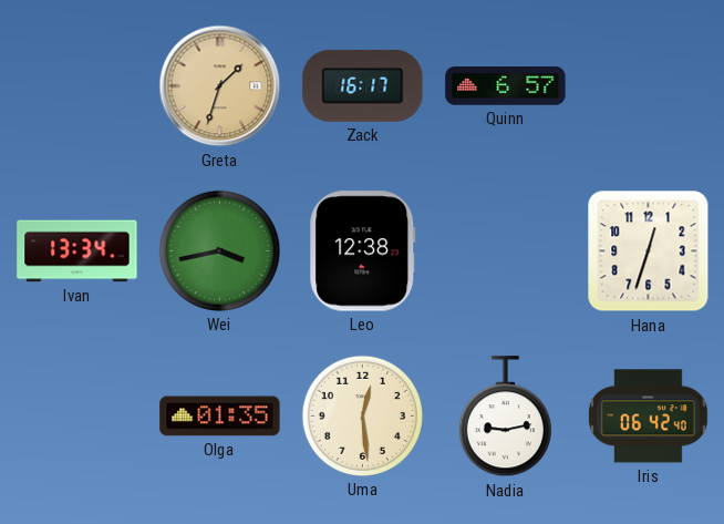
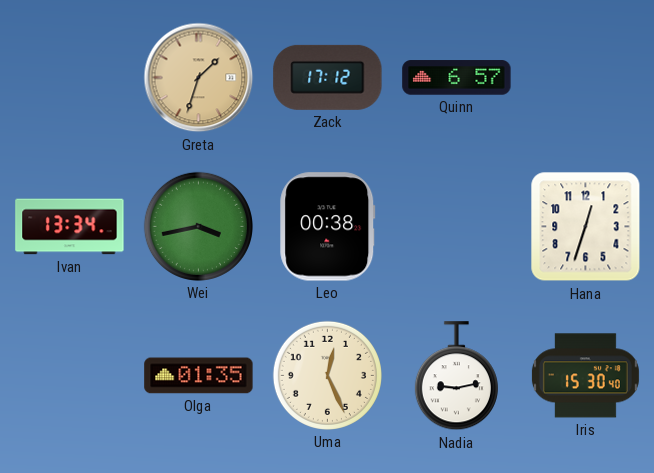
Zack: 16:17 -> 17:12 (328, 77)
Leo: 12:38 -> 00:38 (328, 227)
Uma: 12:29 -> 12:26 (327, 375)
Iris: 06:42 -> 15:30 (585, 376)
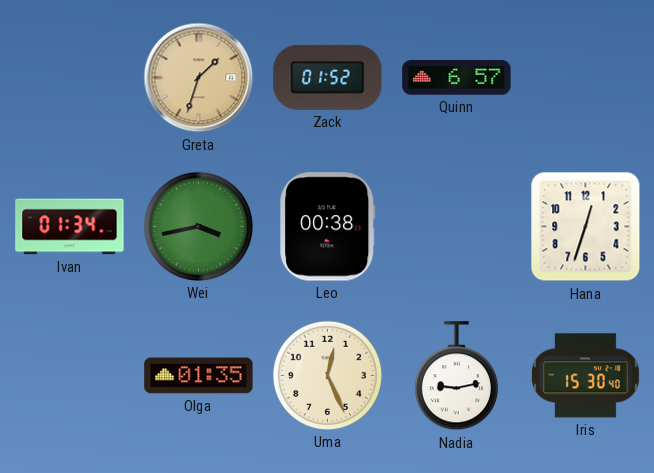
Zack: 17:12 -> 01:52 (328, 77)
Ivan: 13:34 -> 01:34 (70, 227)
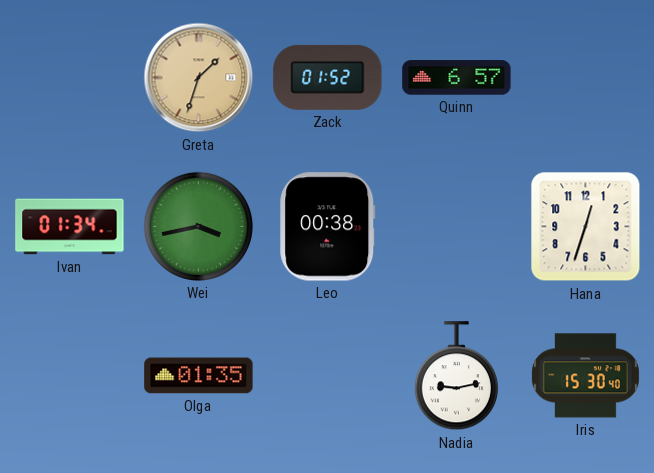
Uma: 12:26 -> none (327, 375)
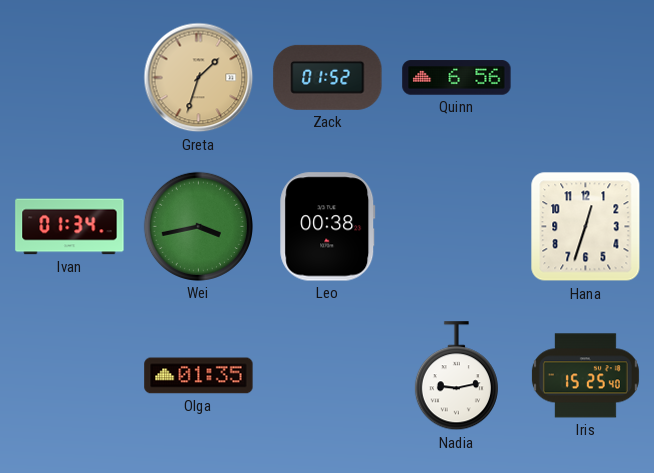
Quinn: 6:57 -> 6:56 (457, 78)
Iris: 15:30 -> 15:25 (585, 376)
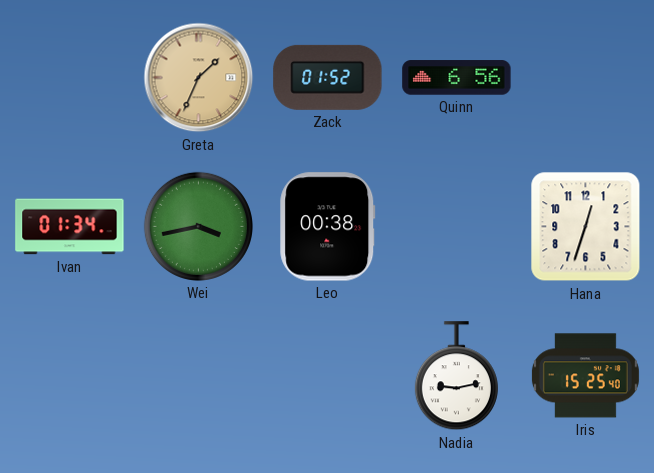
Greta: 1:33 -> 1:34 (199, 78)
Olga: 01:35 -> none (199, 376)
